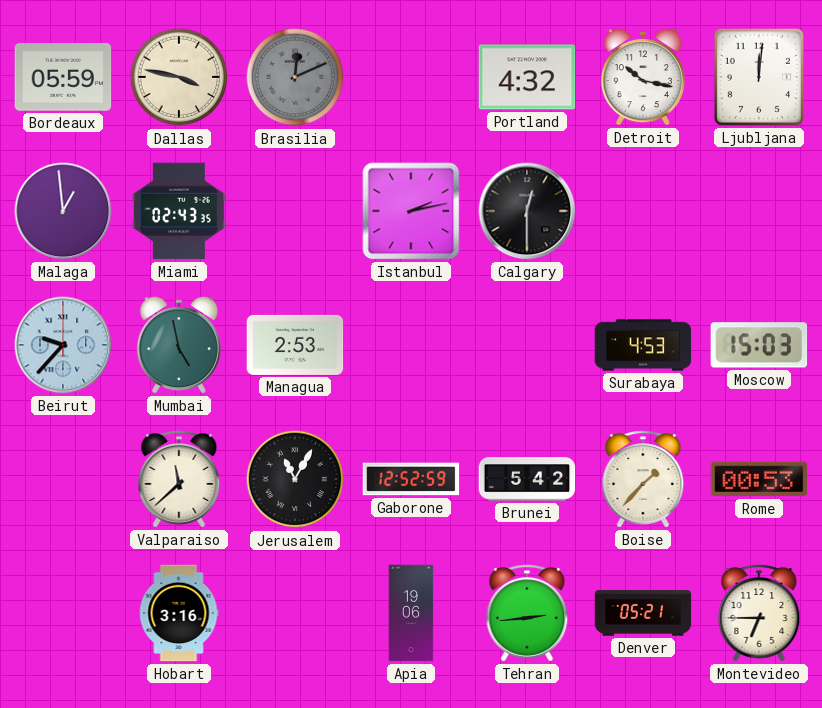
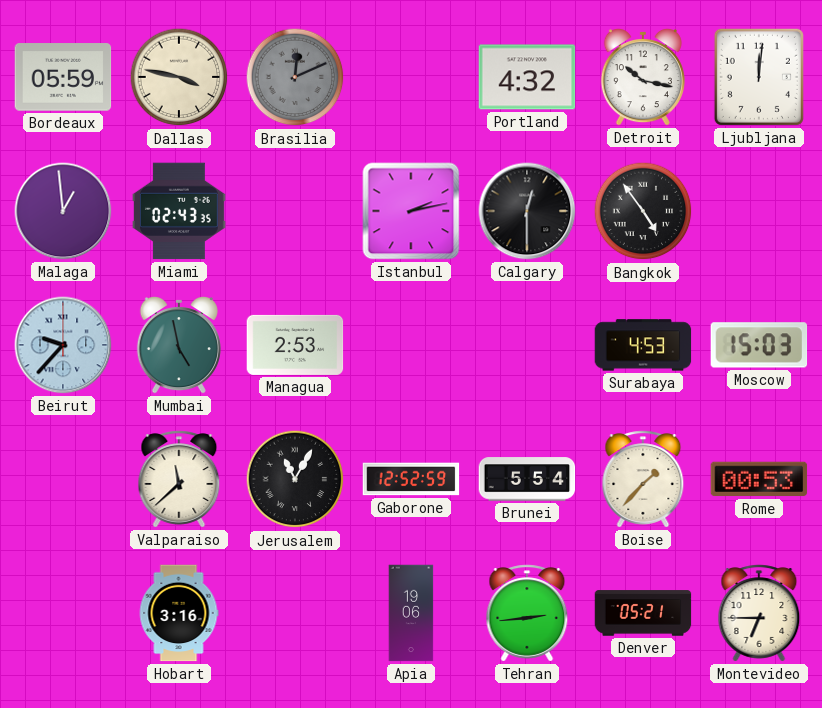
Bangkok: none -> 4:54 (643, 211)
Brunei: 5:42 -> 5:54 (527, 479)
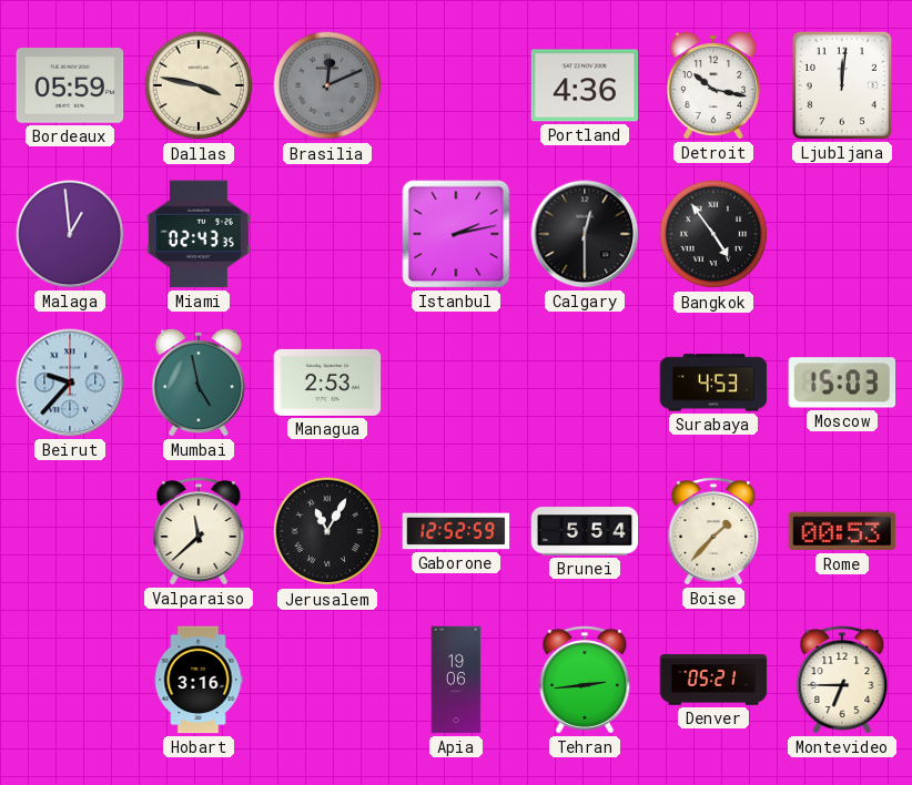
Portland: 4:32 -> 4:36 (585, 85)
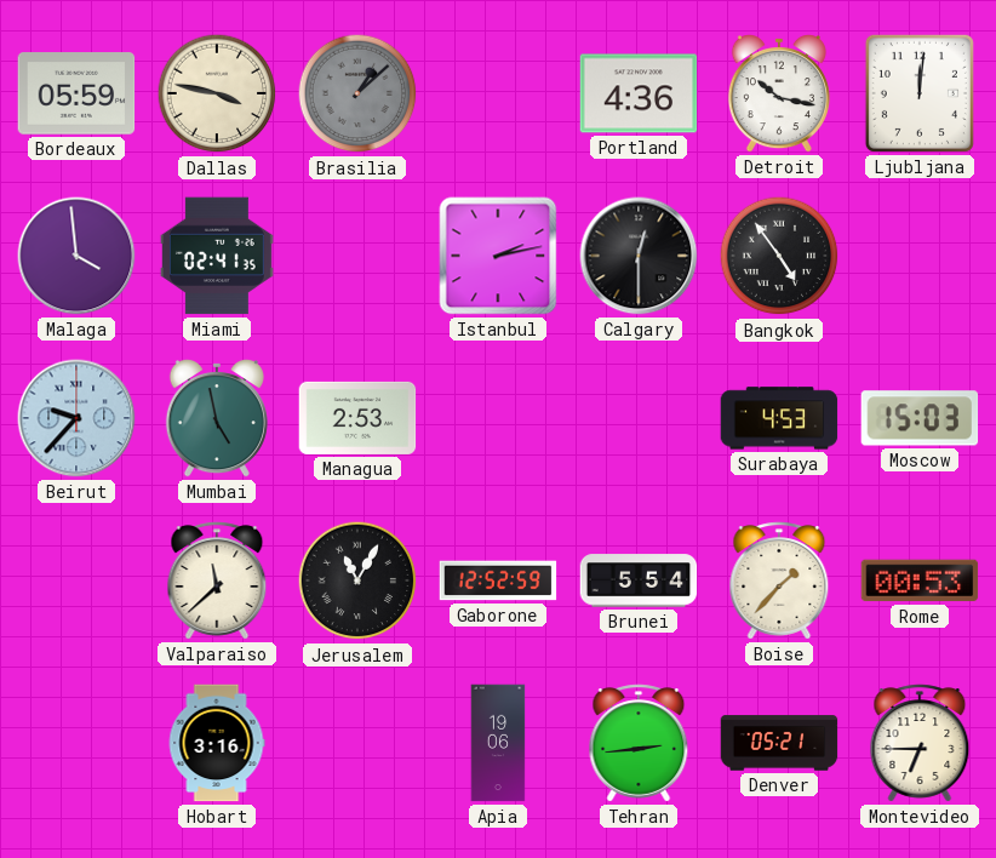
Brasilia: 12:11 -> 1:08 (357, 93)
Malaga: 12:59 -> 3:59 (76, 256)
Miami: 02:43 -> 02:41 (217, 256)
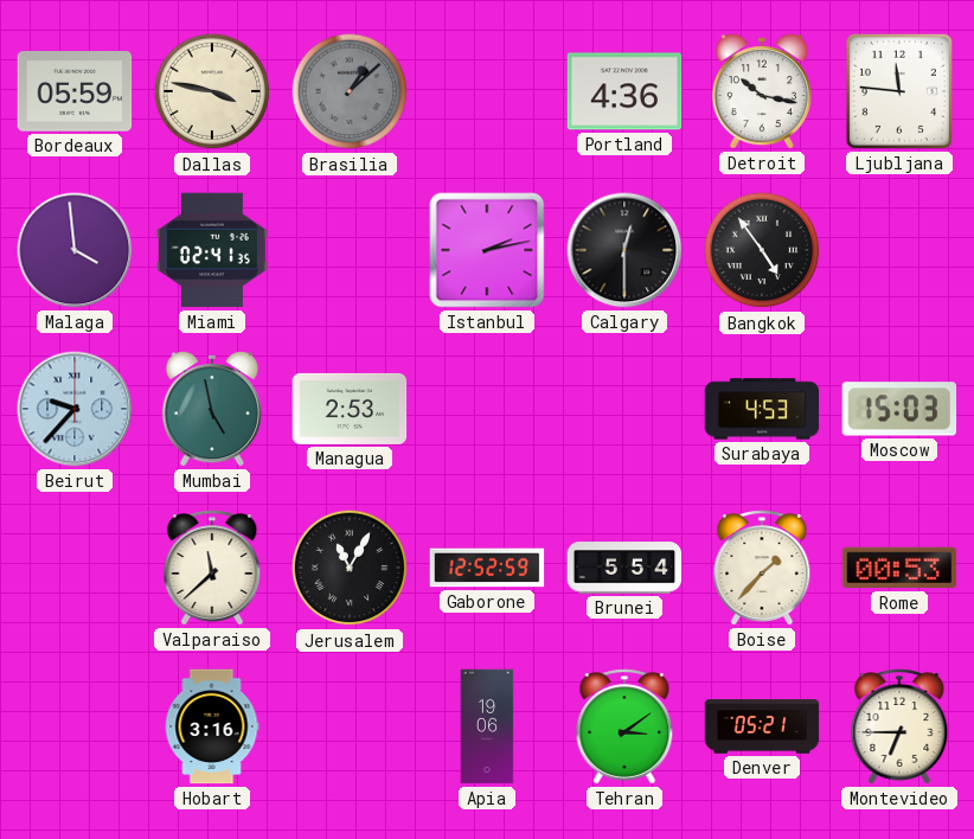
Ljubljana: 12:01 -> 11:46 (899, 91)
Tehran: 2:44 -> 3:09 (624, 726)
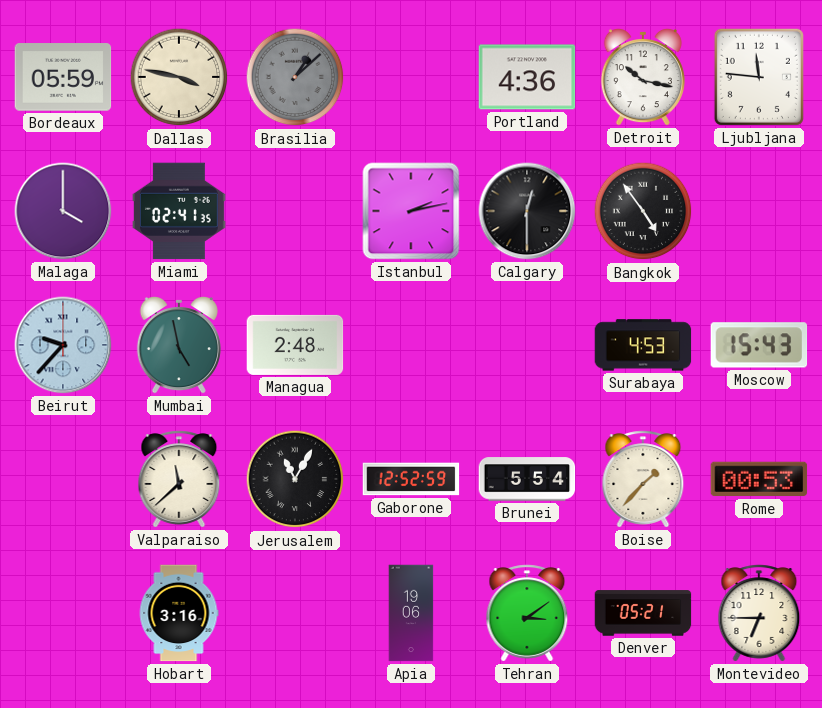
Malaga: 3:59 -> 4:00 (63, 211)
Managua: 2:53 -> 2:48 (295, 345)
Moscow: 15:03 -> 15:43 (759, 345)
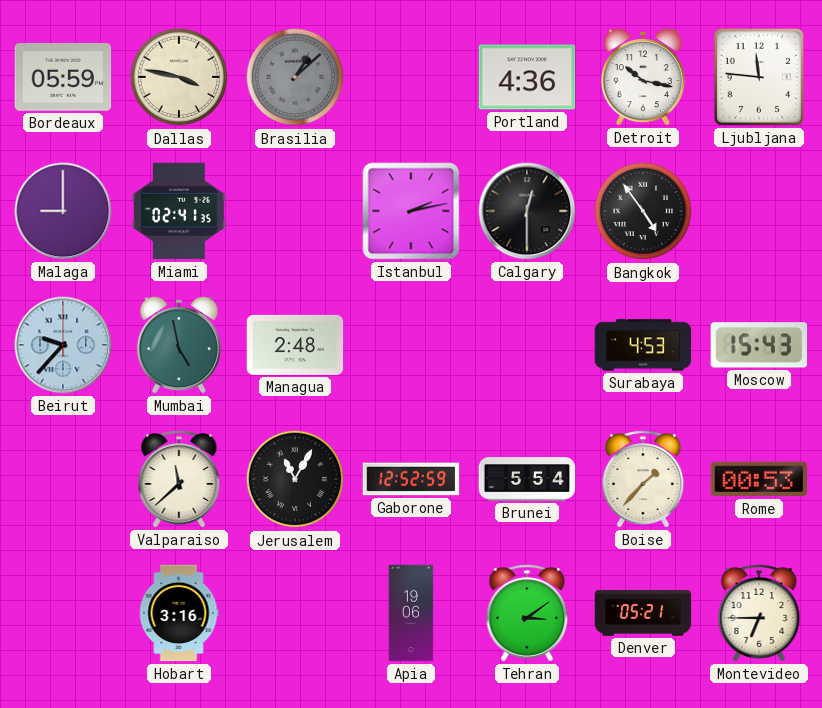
Malaga: 4:00 -> 9:00 (63, 211)
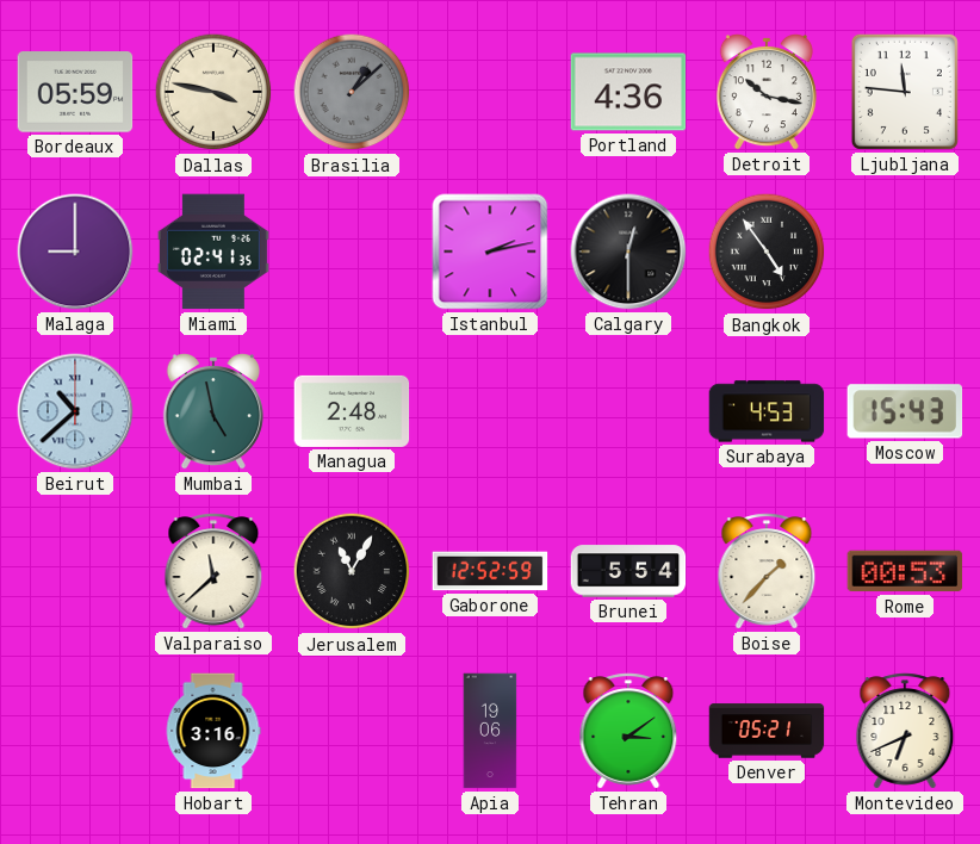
Beirut: 9:37 -> 10:38 (75, 411)
Montevideo: 6:45 -> 6:41 (905, 731)
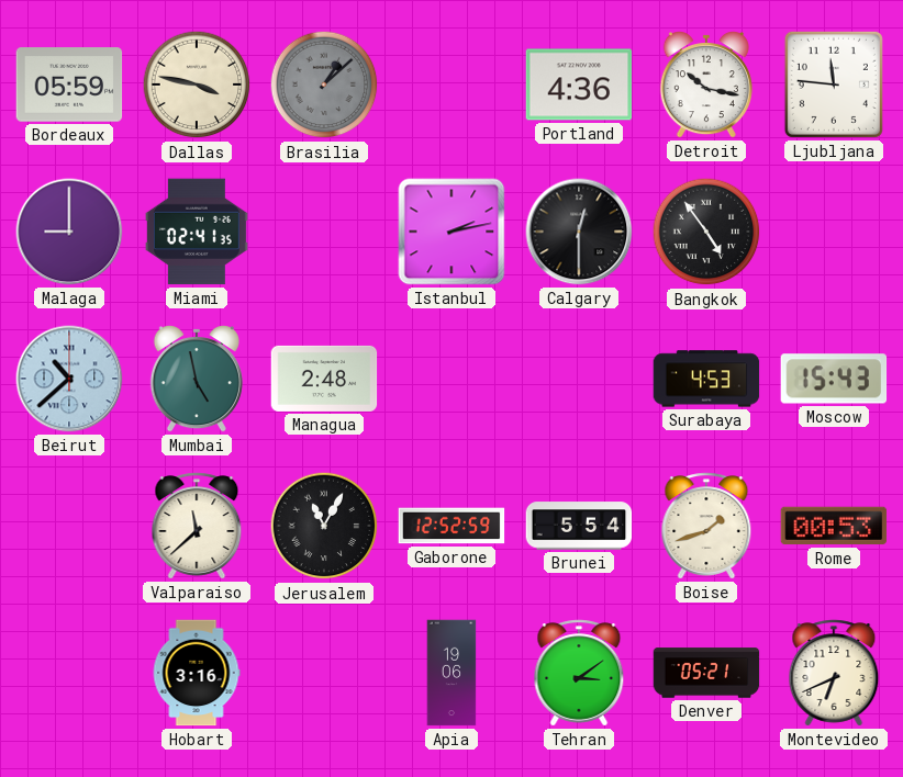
Boise: 1:37 -> 1:42 (706, 526)
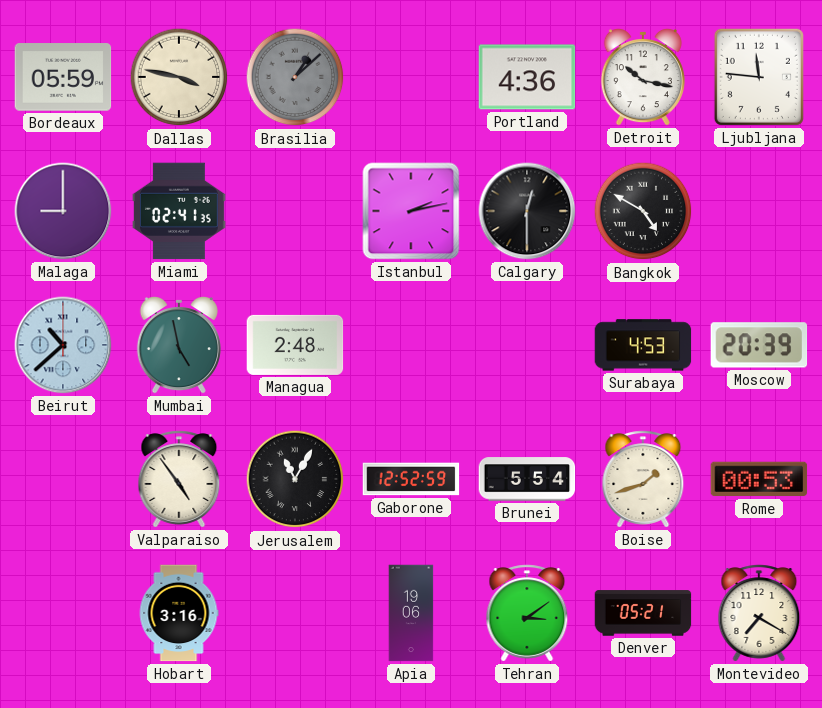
Bangkok: 4:54 -> 4:50 (643, 211)
Moscow: 15:43 -> 20:39 (759, 345)
Valparaiso: 11:38 -> 4:54 (179, 479)
Montevideo: 6:41 -> 7:20 (759, 613)
